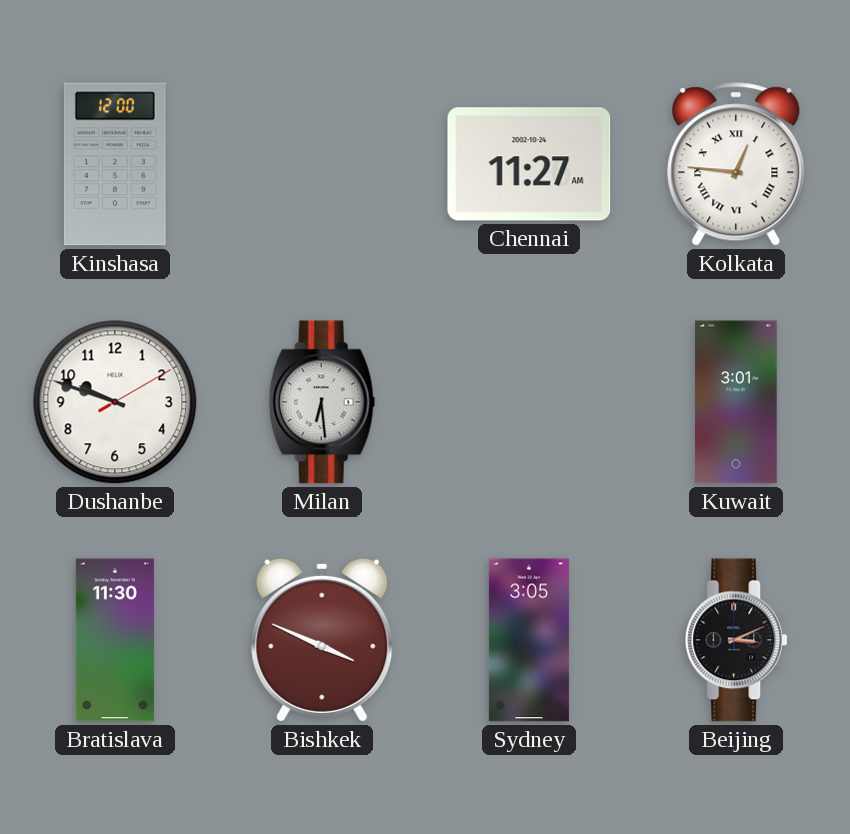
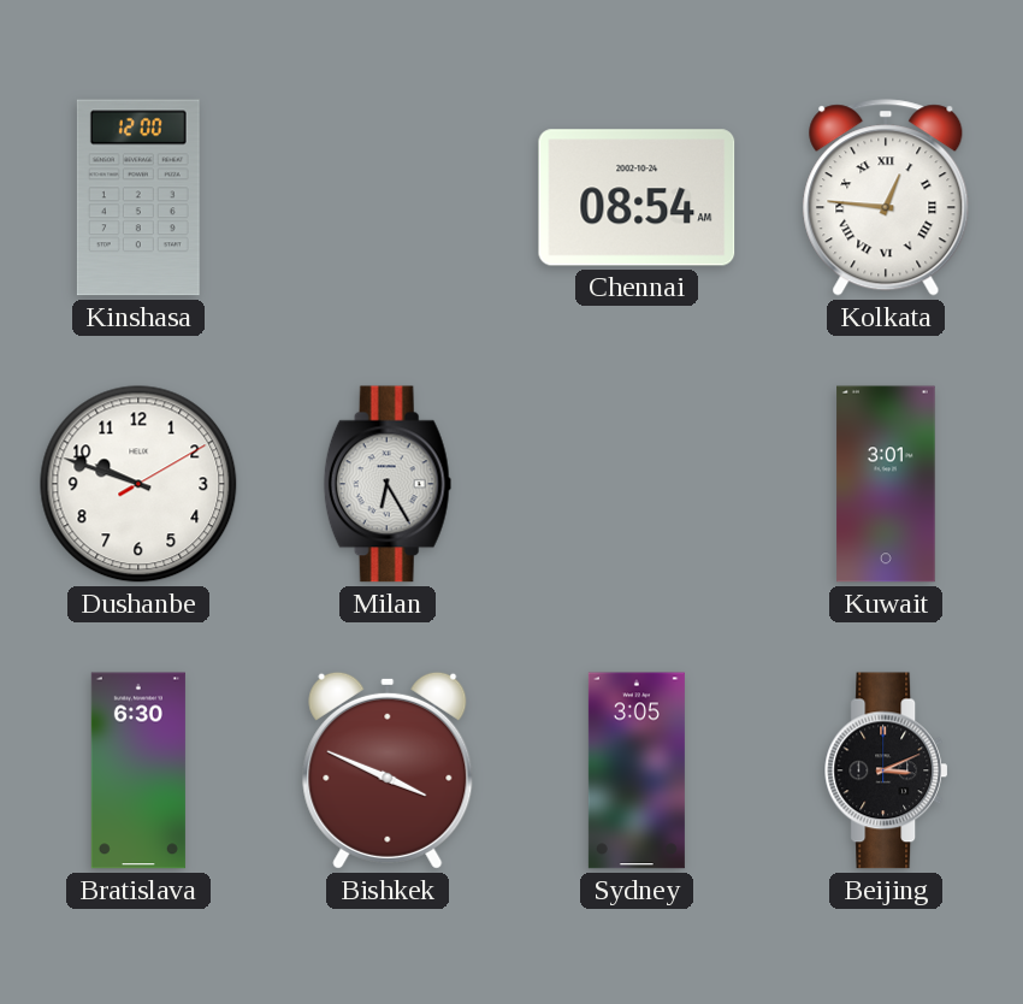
Chennai: 11:27 -> 08:54 (637, 197)
Milan: 6:29 -> 6:25 (388, 484)
Bratislava: 11:30 -> 6:30 (138, 770)
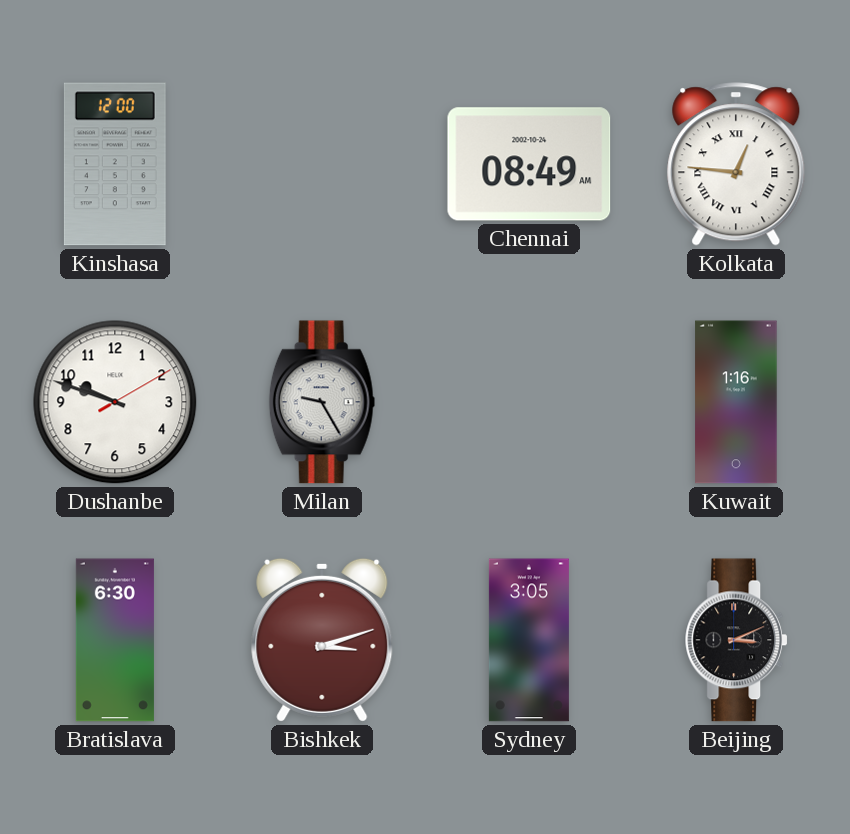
Chennai: 08:54 -> 08:49 (529, 164)
Milan: 6:25 -> 9:25 (322, 402)
Kuwait: 3:01 -> 1:16 (736, 402)
Bishkek: 3:49 -> 3:12 (322, 640)
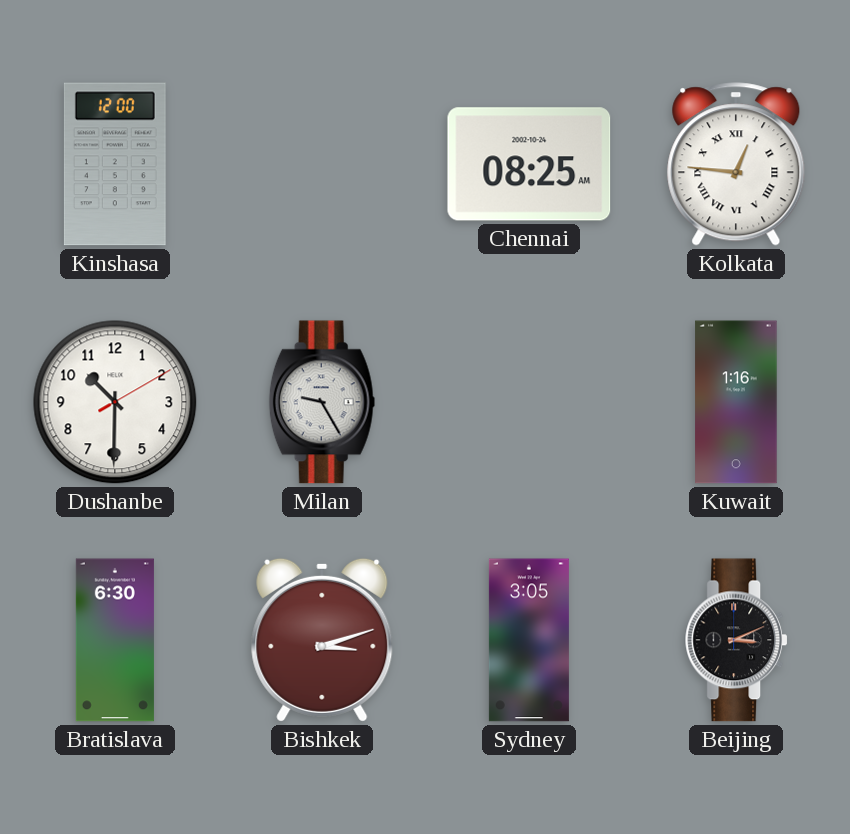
Chennai: 08:49 -> 08:25 (529, 164)
Dushanbe: 9:48 -> 10:30 (115, 402)
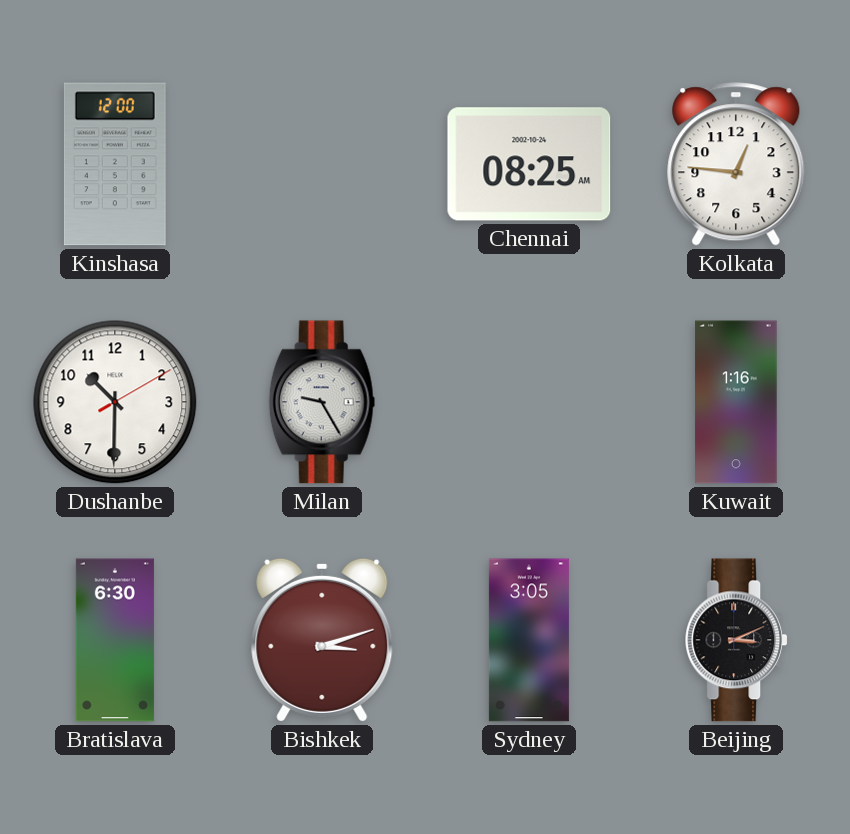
Kolkata numerals: Roman -> Arabic (736, 164)
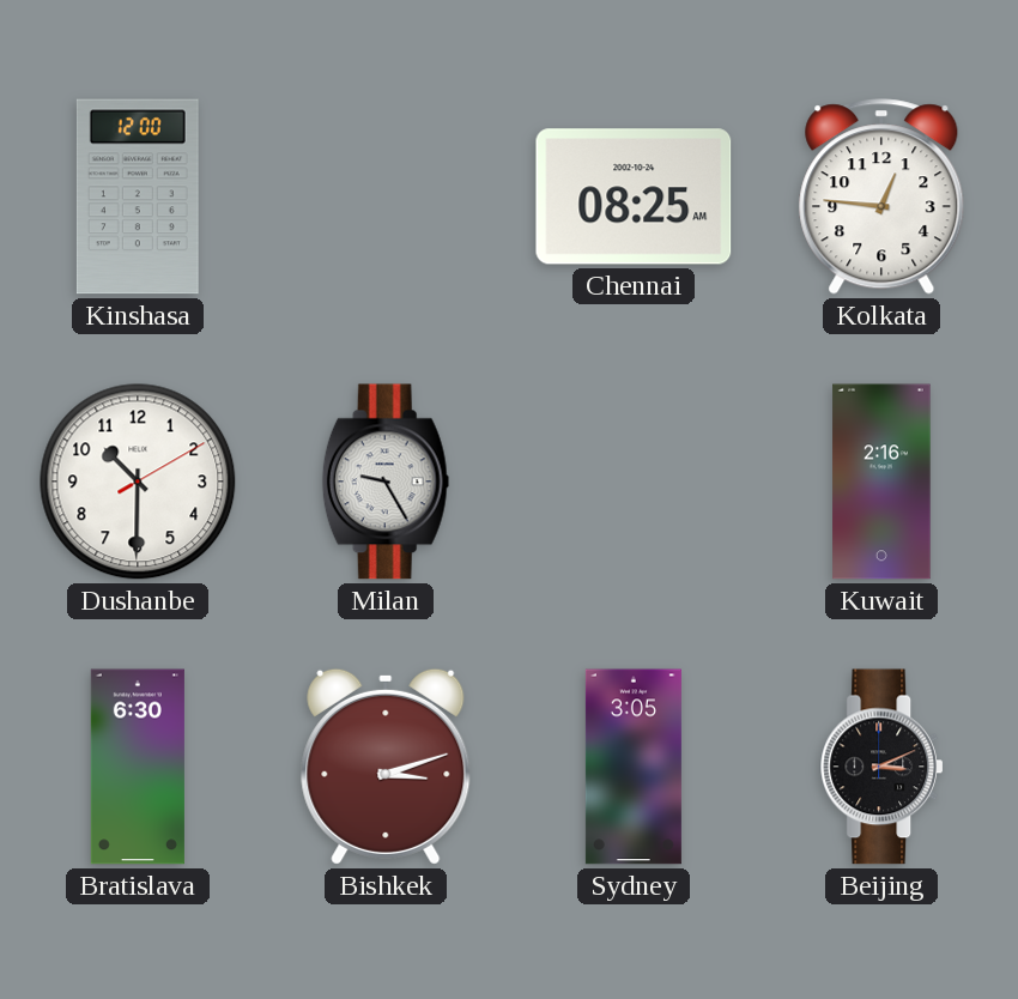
Kuwait: 1:16 -> 2:16 (881, 482)
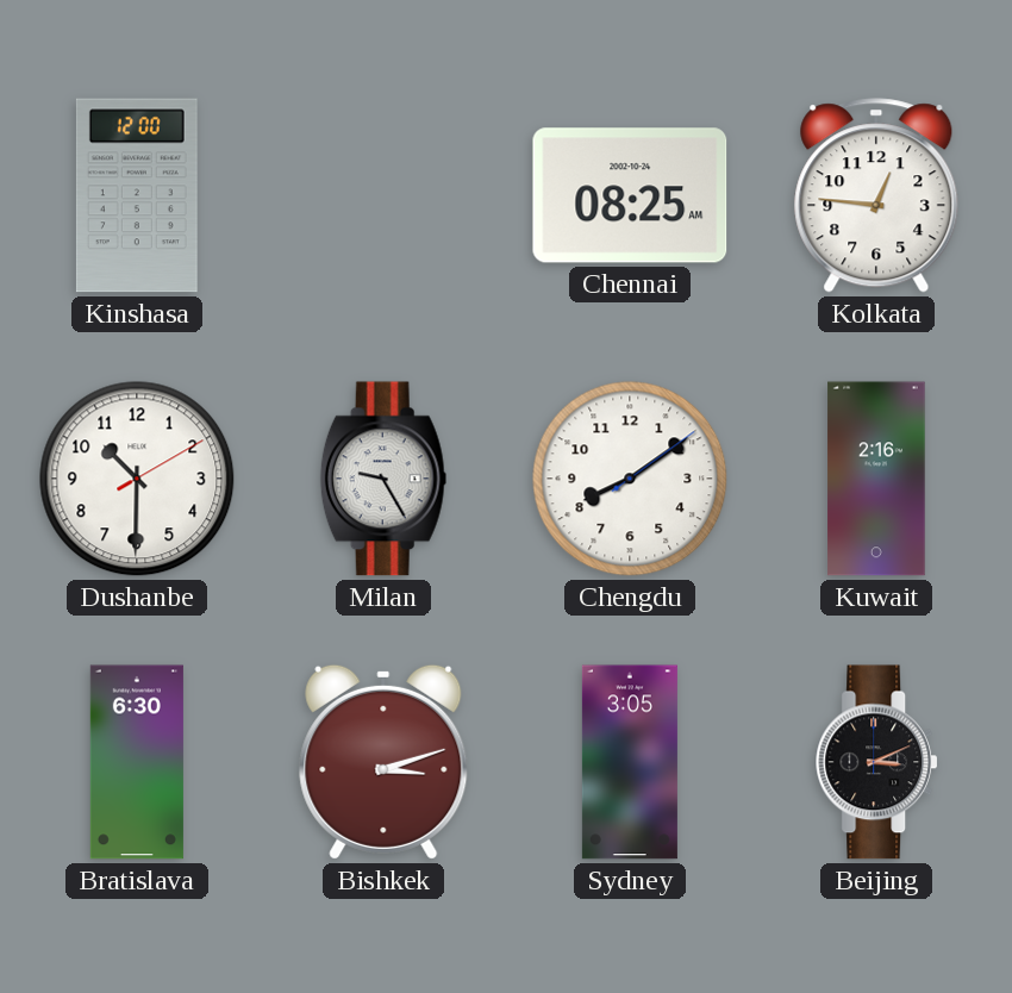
Chengdu: none -> 8:09 (630, 479)
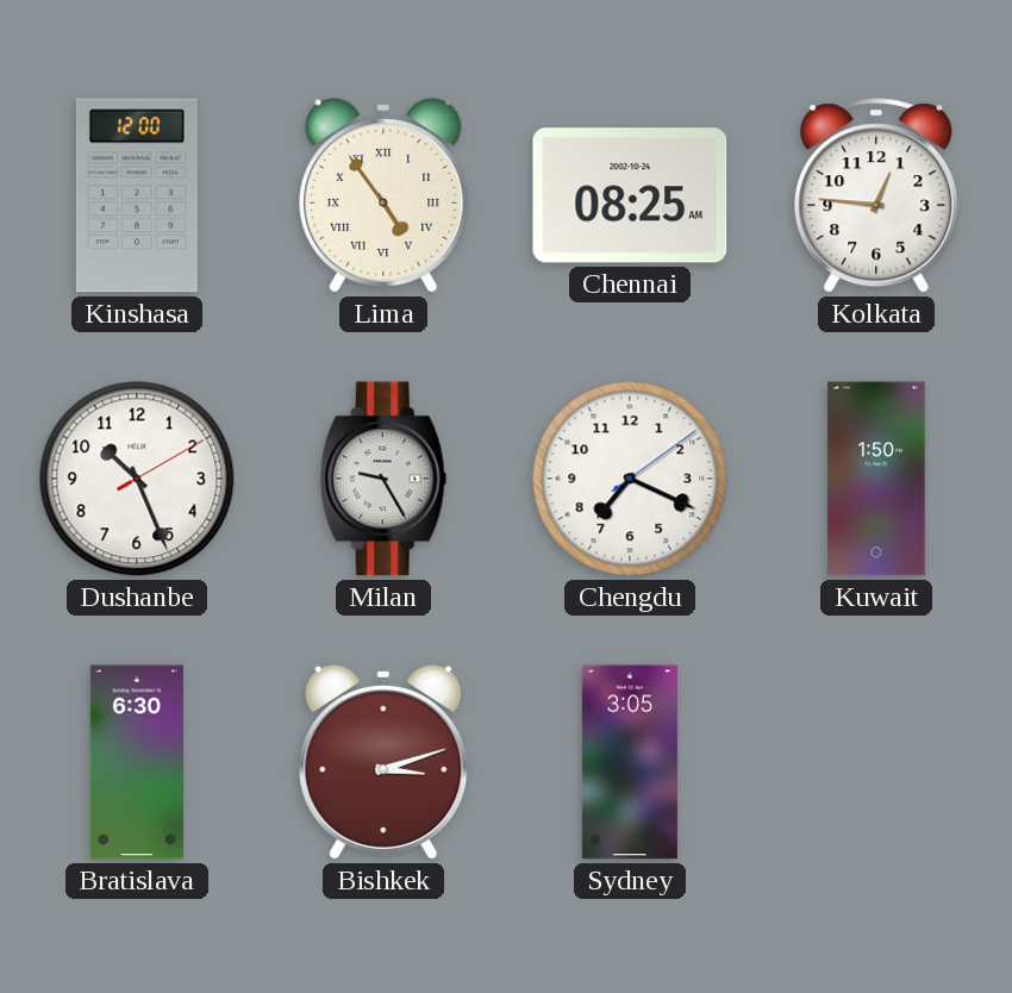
Lima: none -> 4:54 (383, 195)
Dushanbe: 10:30 -> 10:26 (137, 479)
Chengdu: 8:09 -> 7:19 (630, 479)
Kuwait: 2:16 -> 1:50 (876, 479)
Beijing: 3:11 -> none (875, 762)
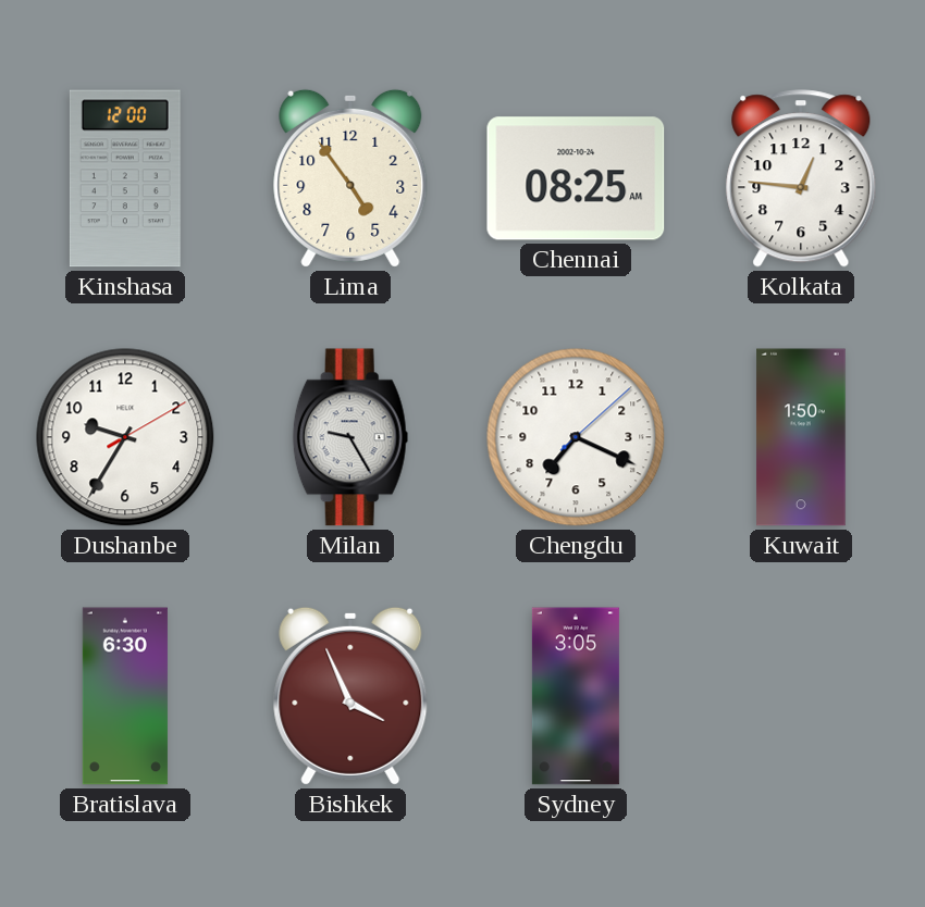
Lima numerals: Roman -> Arabic (350, 178)
Dushanbe: 10:26 -> 9:35 (125, 437)
Chengdu: 7:19:09 -> 7:19:08 (576, 437)
Bishkek: 3:12 -> 3:56 (350, 696)
